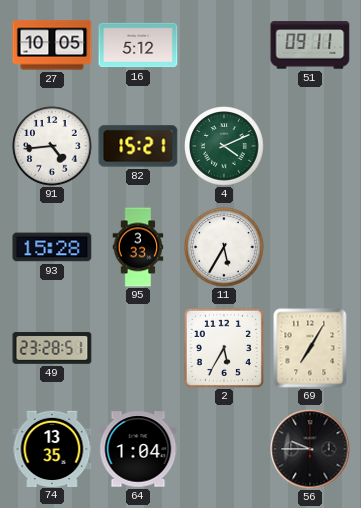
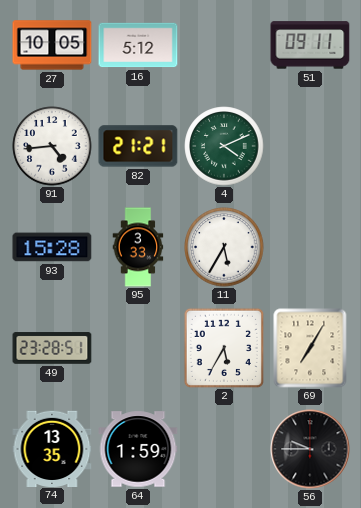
82: 15:21 -> 21:21 (138, 146)
64: 1:04 -> 1:59 (138, 449)
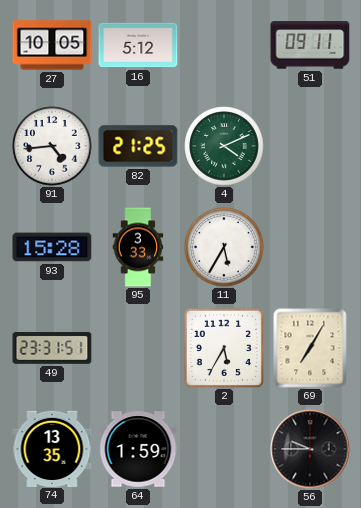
82: 21:21 -> 21:25 (138, 146)
49: 23:28 -> 23:31 (52, 348)
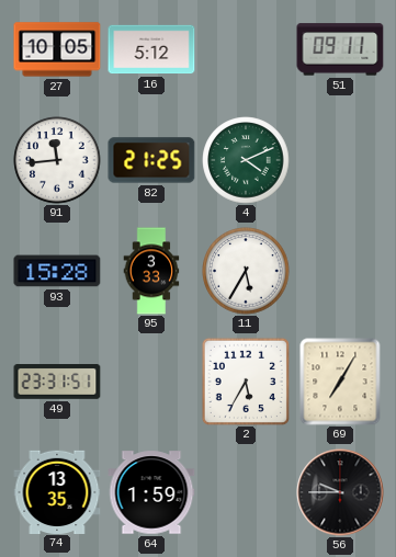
91: 4:44 -> 11:44 (57, 160)
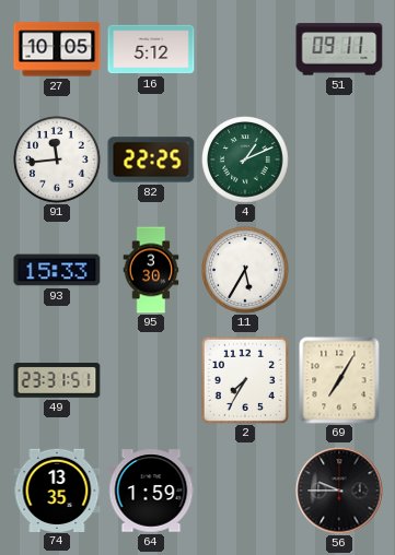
82: 21:25 -> 22:25 (151, 160)
4: 4:11 -> 1:11 (245, 160)
93: 15:28 -> 15:33 (57, 270)
95: 3:33 -> 3:30 (151, 270)
2: 5:35 -> 7:35 (245, 380)
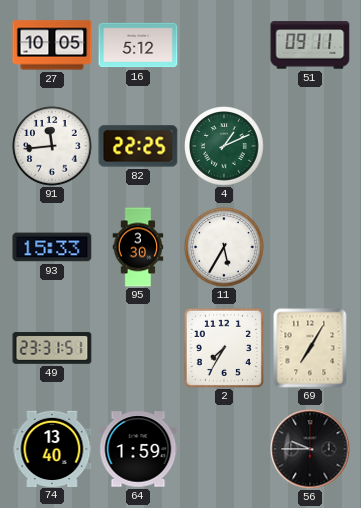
74: 13:35 -> 13:40 (52, 448)
